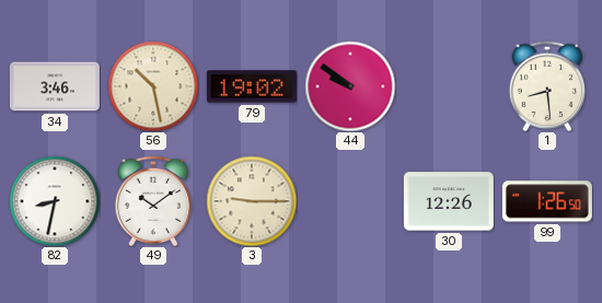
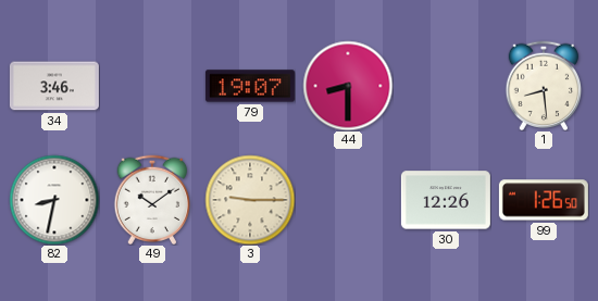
56: 10:28 -> none (153, 86)
79: 19:02 -> 19:07 (250, 86)
44: 9:51 -> 8:30 (348, 86)
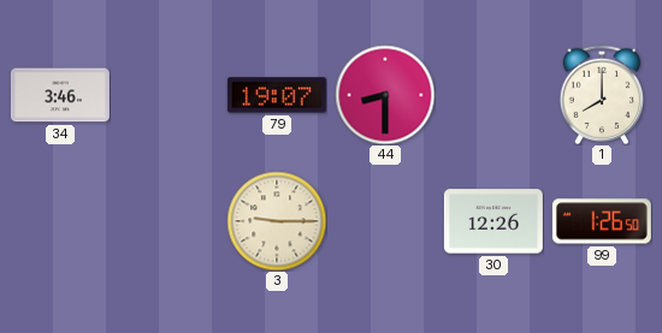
1: 8:29 -> 8:00 (602, 95)
82: 8:32 -> none (54, 200)
49: 10:09 -> none (152, 200)
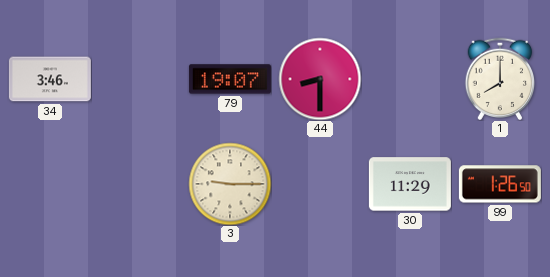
30: 12:26 -> 11:29 (410, 184)
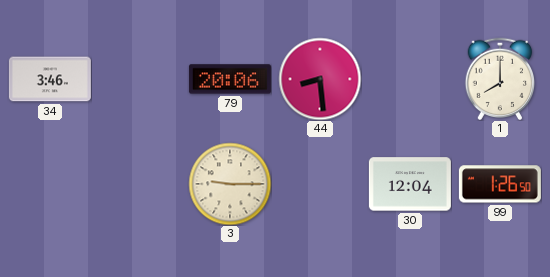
79: 19:07 -> 20:06 (230, 79)
44: 8:30 -> 8:29 (320, 79)
30: 11:29 -> 12:04 (410, 184)
